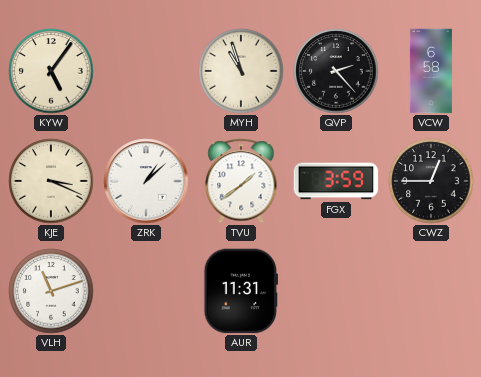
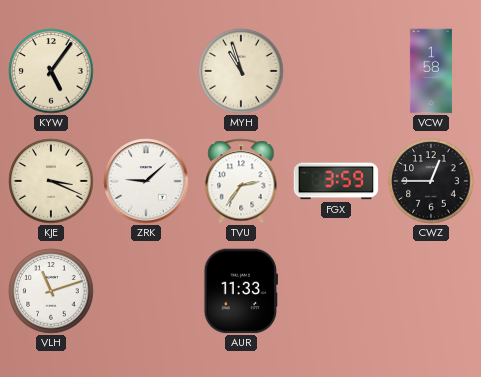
QVP: 2:23 -> none (336, 71)
VCW: 6:58 -> 1:58 (431, 71)
ZRK: 1:08 -> 9:08 (146, 181)
TVU: 1:39 -> 2:36 (241, 181)
AUR: 11:31 -> 11:33 (240, 291)
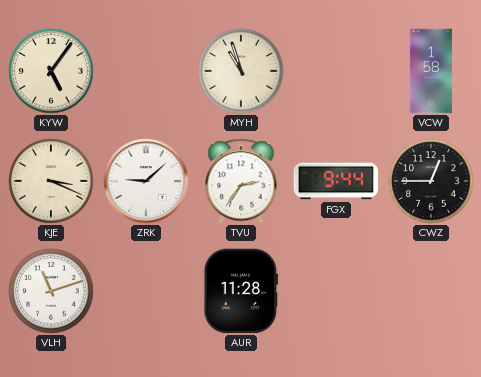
FGX: 3:59 -> 9:44 (336, 181)
AUR: 11:33 -> 11:28 (240, 291)
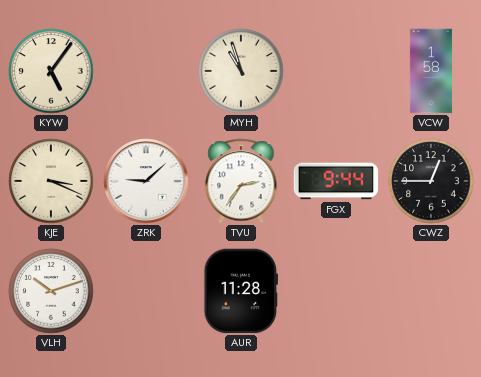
VLH: 11:12 -> 10:12 (51, 291)
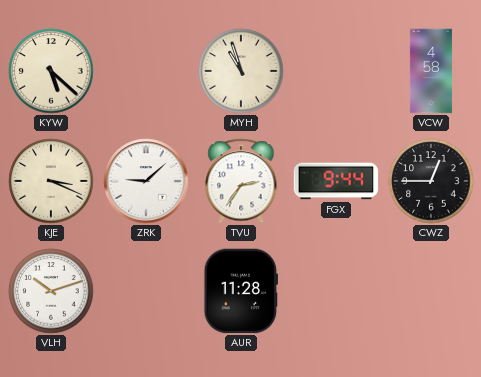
KYW: 5:06 -> 5:22 (51, 71)
VCW: 1:58 -> 4:58 (431, 71)
